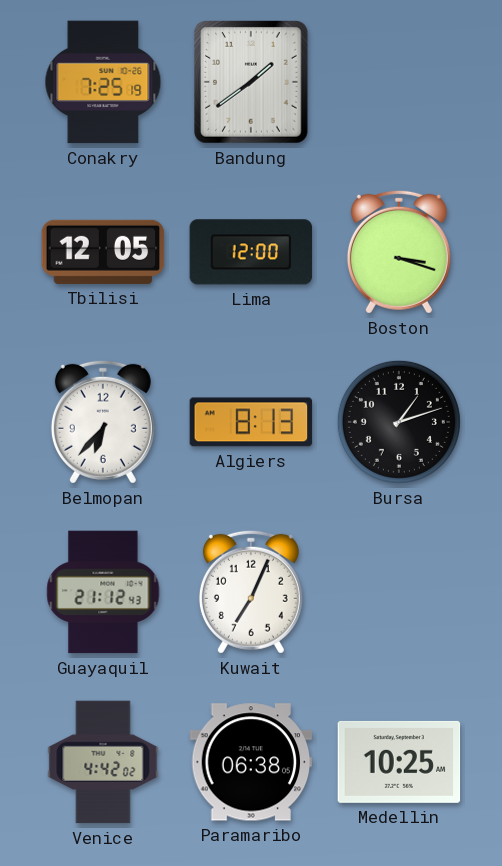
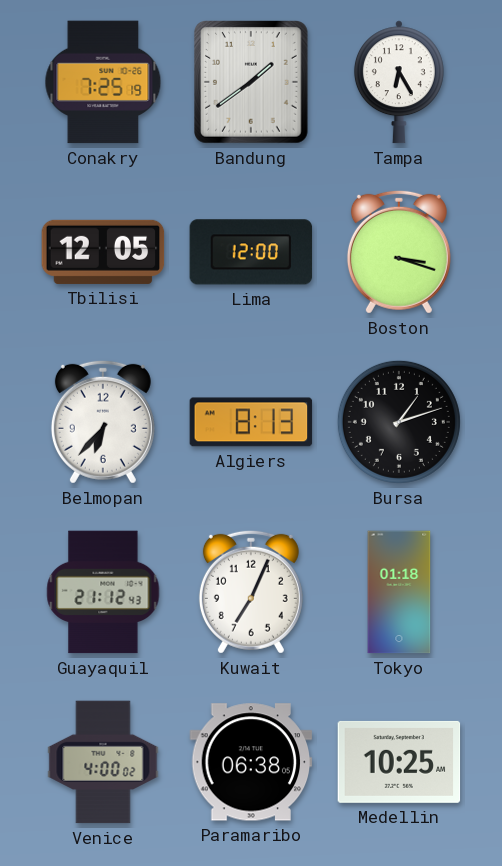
Tampa: none -> 6:25 (399, 82)
Tokyo: none -> 01:18 (399, 592)
Venice: 4:42 -> 4:00 (103, 762)
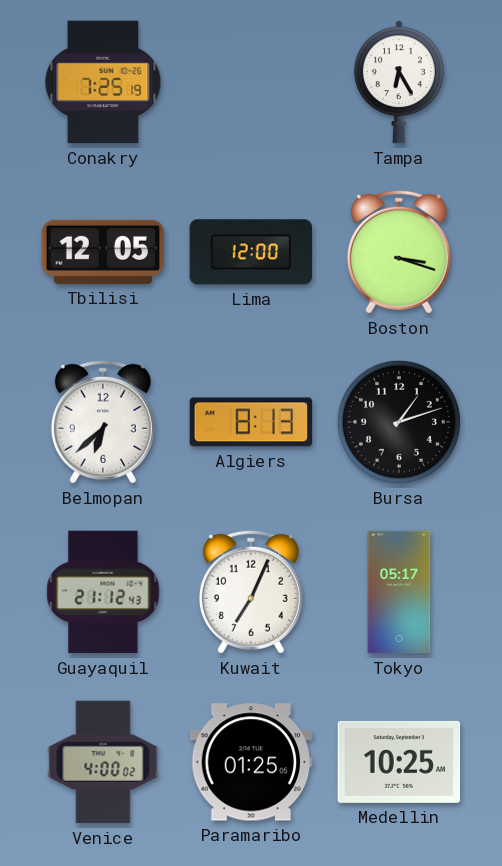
Bandung: 1:39 -> none (252, 83)
Belmopan: 6:37 -> 6:38 (103, 422)
Tokyo: 01:18 -> 05:17 (399, 592)
Paramaribo: 06:38 -> 01:25 (251, 762)
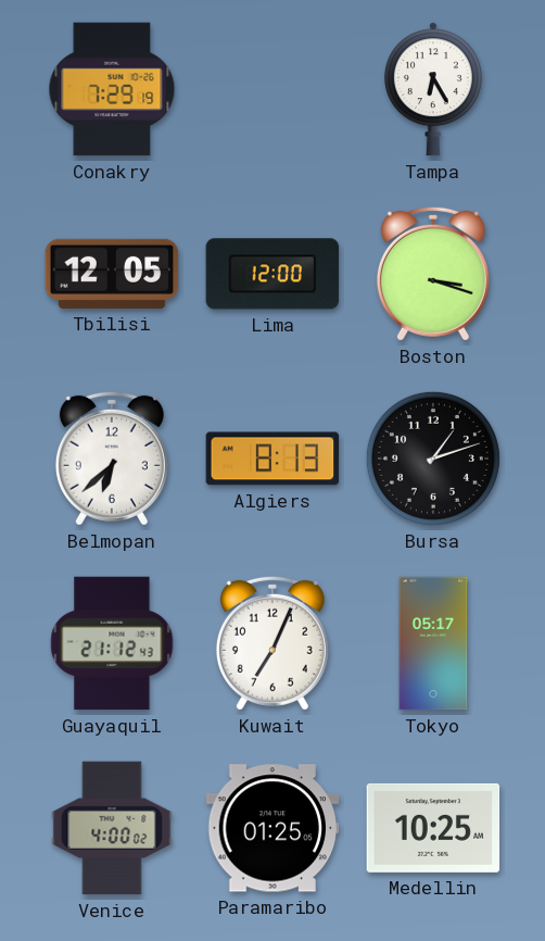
Conakry: 7:25 -> 7:29 (112, 89)
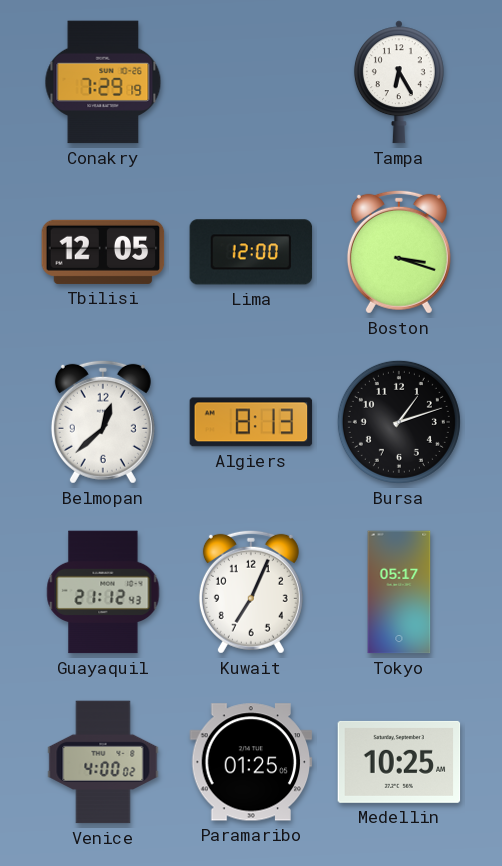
Belmopan: 6:38 -> 12:38 (103, 422)
